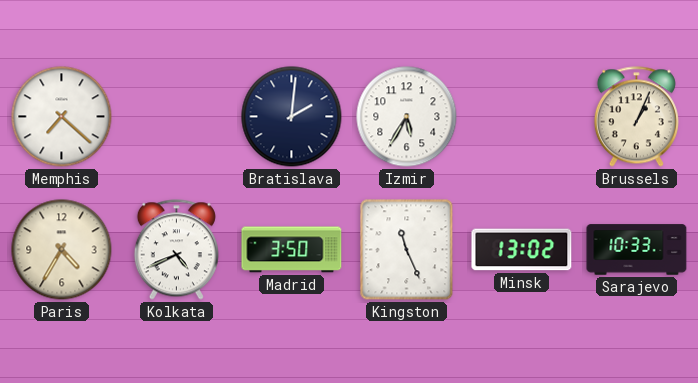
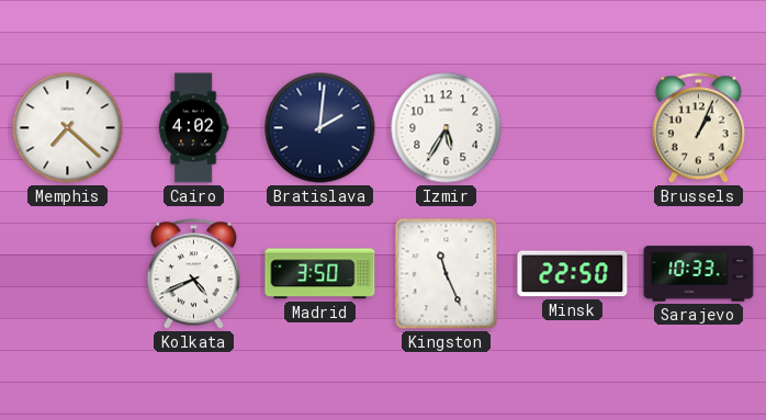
Cairo: none -> 4:02 (193, 128)
Paris: 4:35 -> none (62, 250)
Minsk: 13:02 -> 22:50 (573, 274)
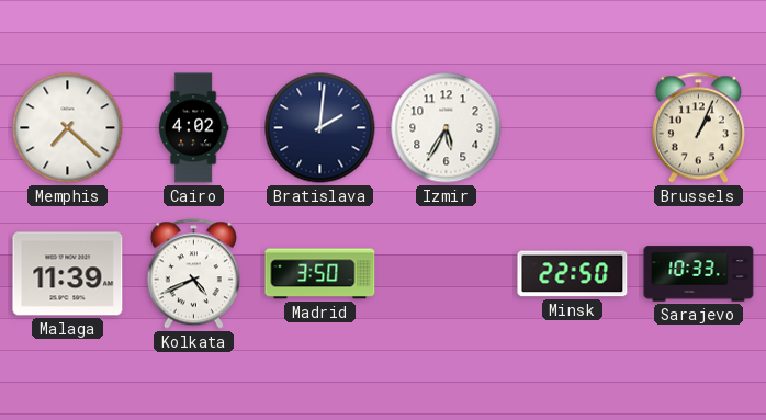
Malaga: none -> 11:39 (68, 274)
Kingston: 11:26 -> none (447, 274)
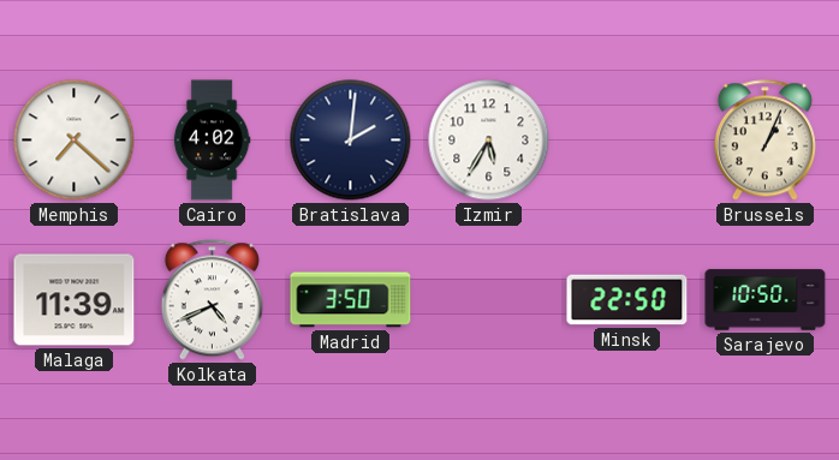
Sarajevo: 10:33 -> 10:50 (766, 300)
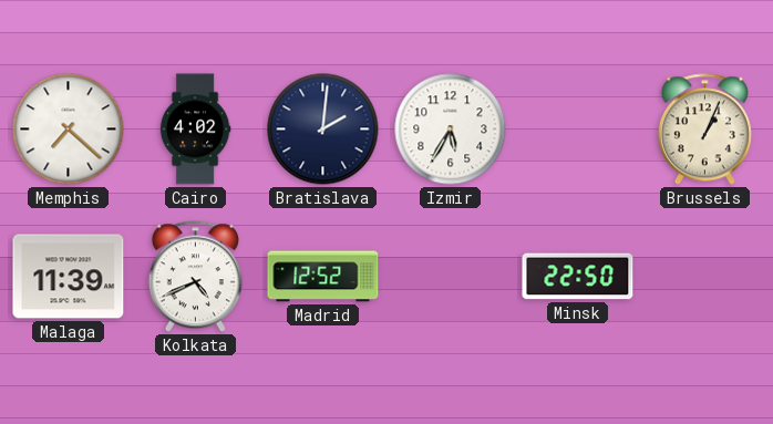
Madrid: 3:50 -> 12:52 (323, 277)
Sarajevo: 10:50 -> none (766, 300)
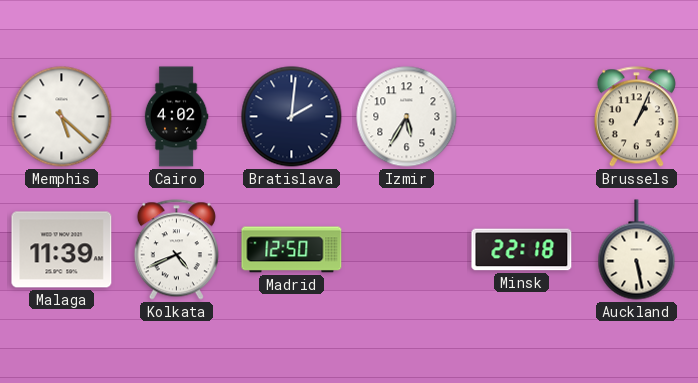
Memphis: 7:22 -> 5:22 (62, 117)
Madrid: 12:52 -> 12:50 (292, 250)
Minsk: 22:50 -> 22:18 (522, 250)
Auckland: none -> 5:28 (637, 250)
